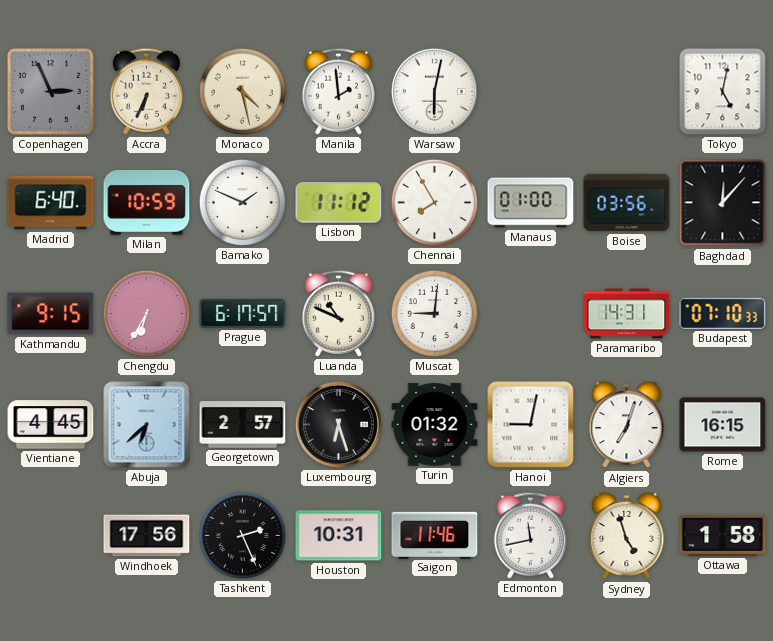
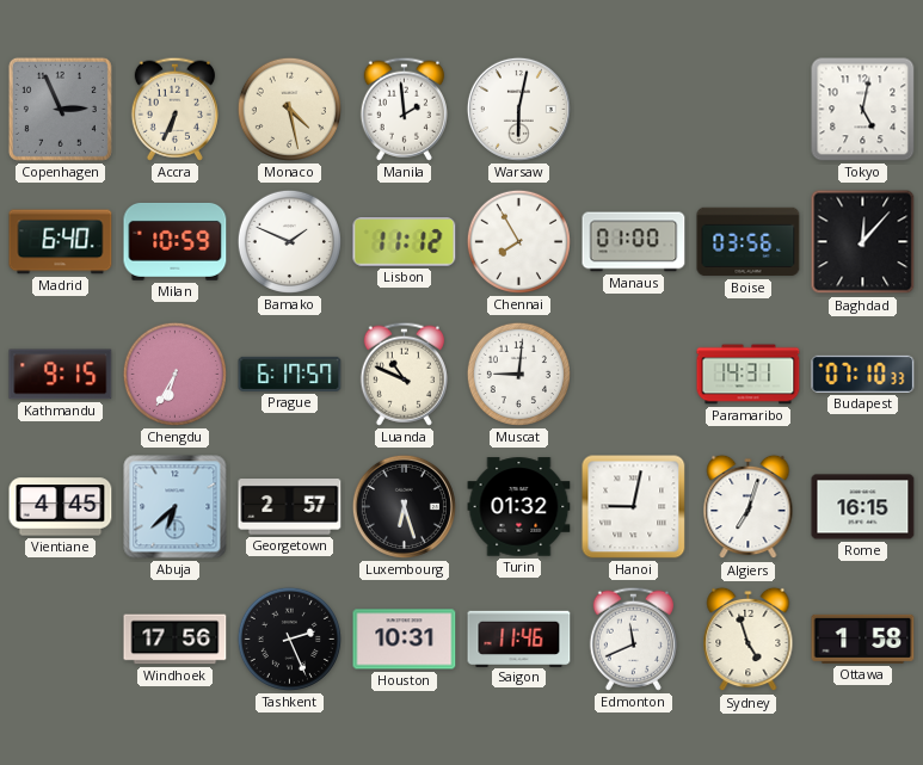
Edmonton: 11:43 -> 11:41 (633, 638)
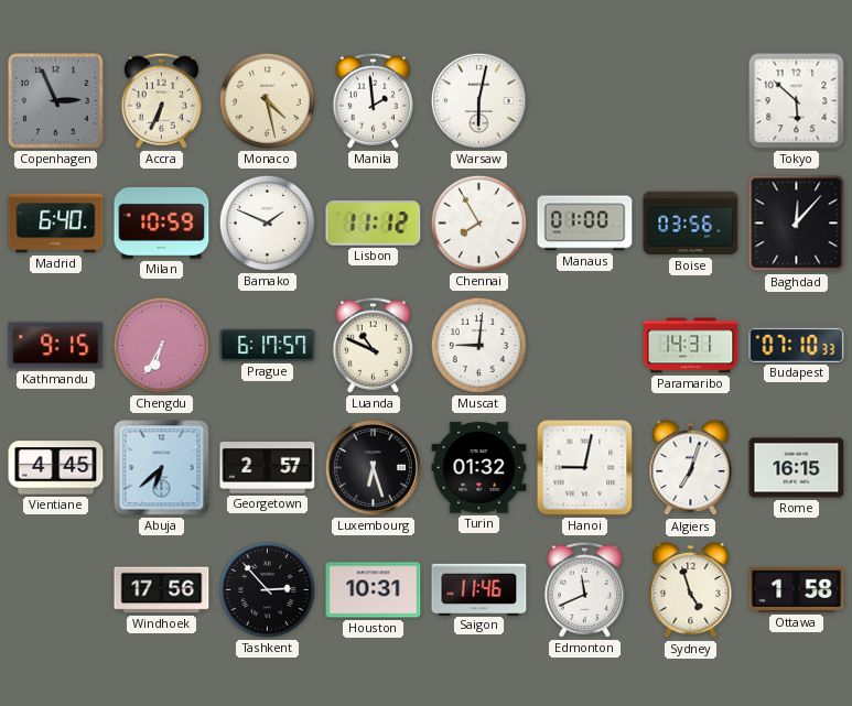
Tokyo: 5:02 -> 5:52 (797, 101)
Tashkent: 2:26 -> 2:53 (267, 589)
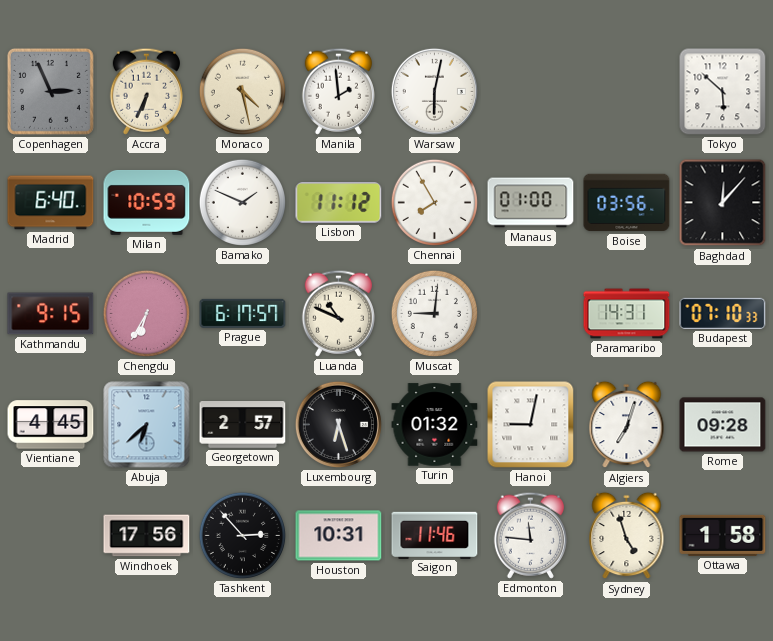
Rome: 16:15 -> 09:28 (723, 425)
Edmonton: 11:41 -> 11:46 (530, 535)
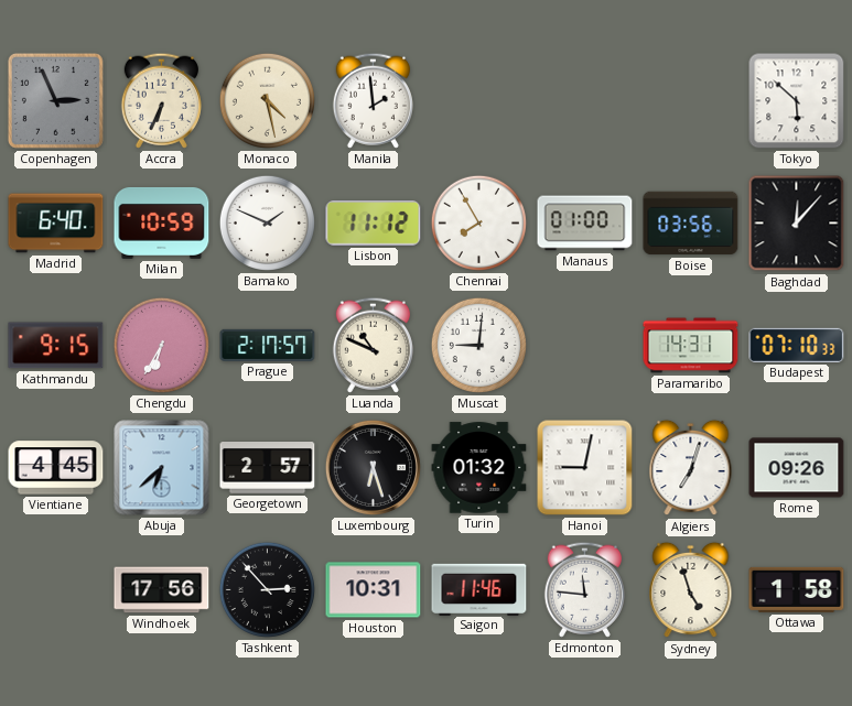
Warsaw: 6:02 -> none (434, 91)
Prague: 6:17 -> 2:17 (268, 345)
Rome: 09:28 -> 09:26 (797, 468)
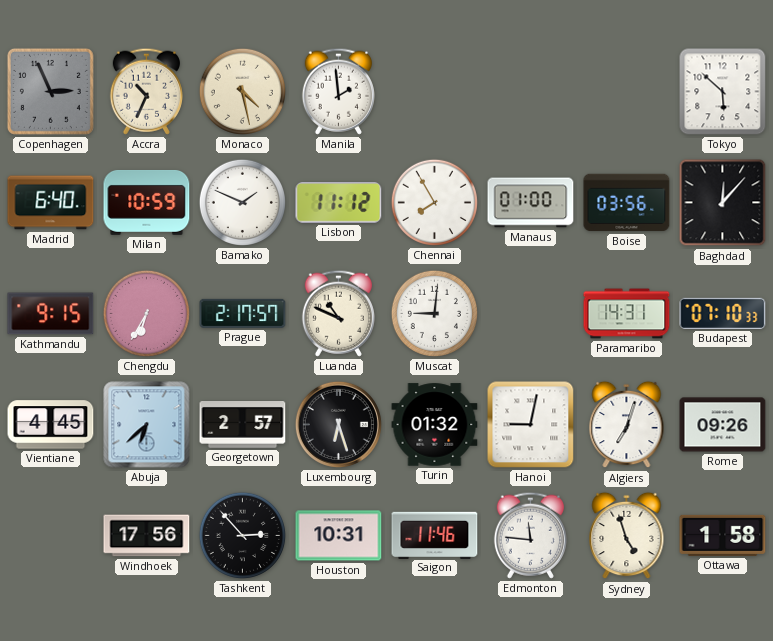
Accra: 6:34 -> 10:34 (146, 91)
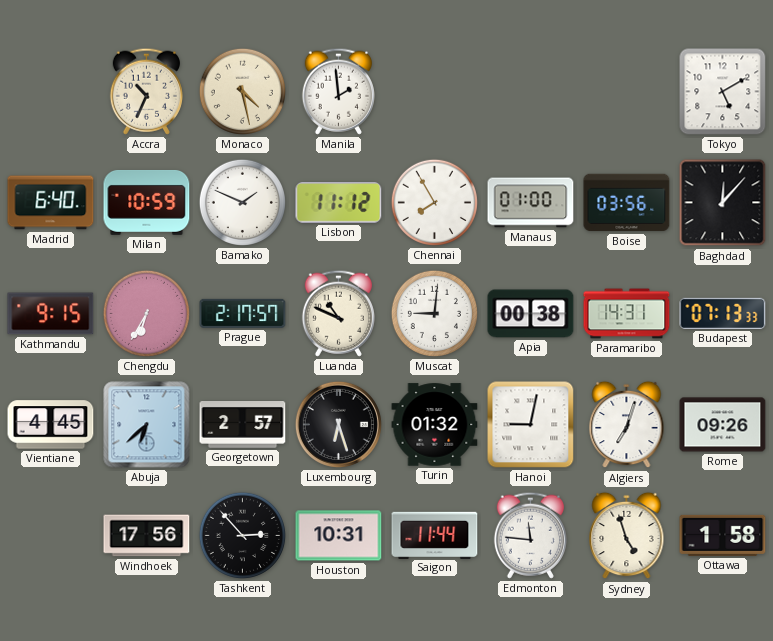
Copenhagen: 2:56 -> none (50, 91)
Tokyo: 5:52 -> 5:10 (723, 92)
Apia: none -> 00:38 (531, 314)
Budapest: 07:10 -> 07:13 (723, 313)
Saigon: 11:46 -> 11:44 (435, 535)
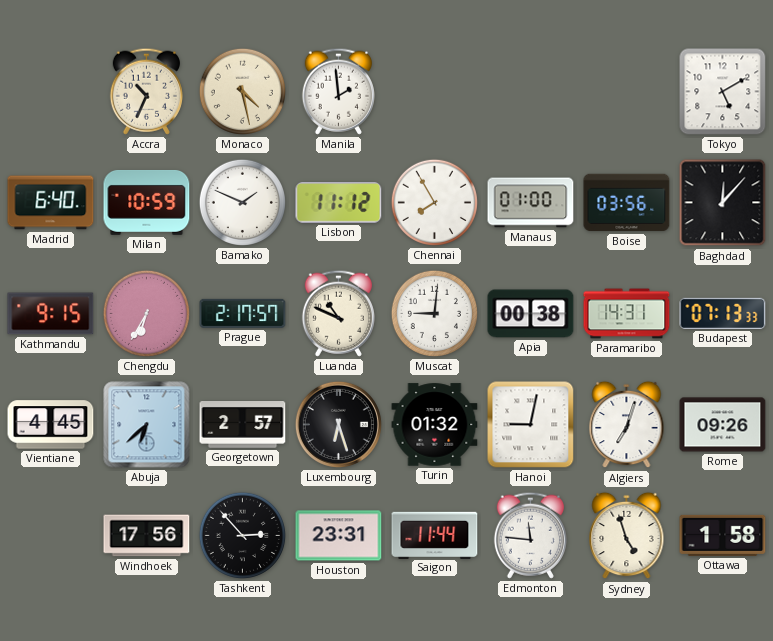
Houston: 10:31 -> 23:31 (339, 536)
